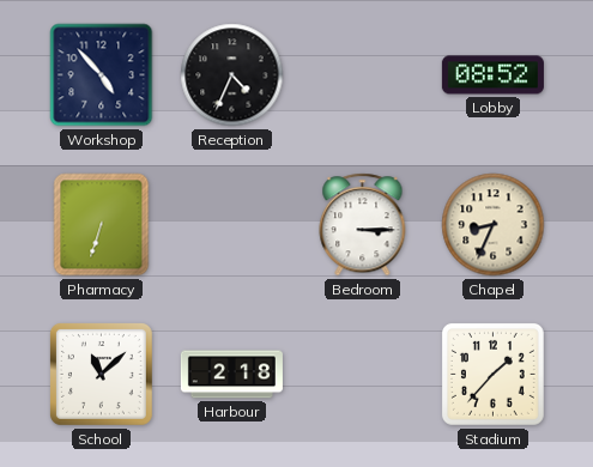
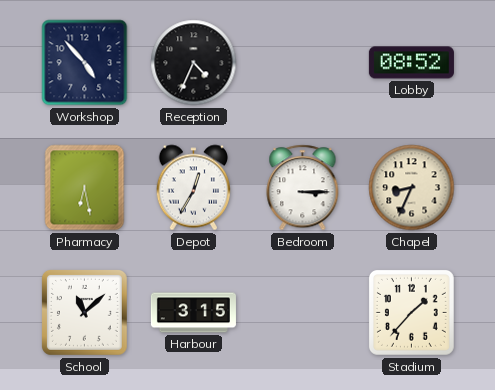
Pharmacy: 6:33 -> 6:28 (85, 188)
Depot: none -> 12:35 (194, 188)
Harbour: 2:18 -> 3:15 (193, 313)
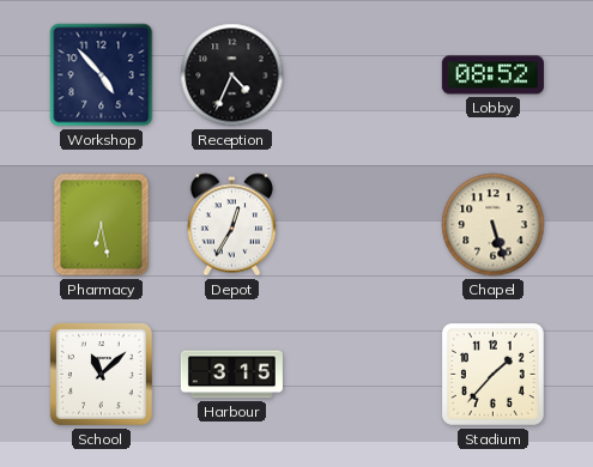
Bedroom: 3:15 -> none (303, 188)
Chapel: 8:34 -> 5:27 (494, 225)
